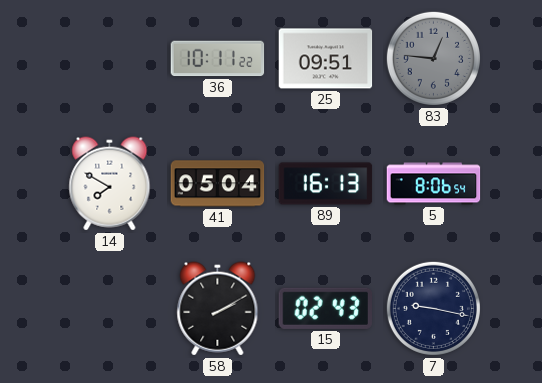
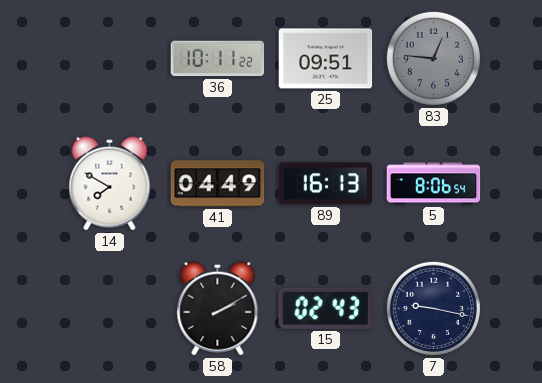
41: 05:04 -> 04:49 (218, 184)
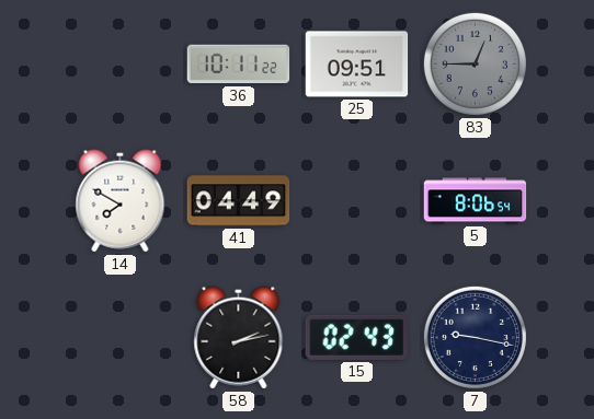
83: 12:46 -> 12:45 (475, 63)
89: 16:13 -> none (326, 184)
58: 2:10 -> 2:13 (239, 338)
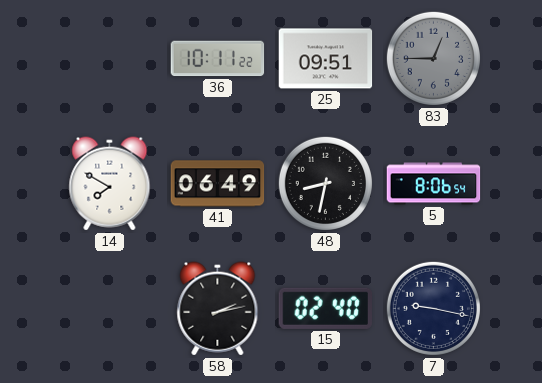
41: 04:49 -> 06:49 (218, 184)
48: none -> 8:32 (325, 183)
15: 02:43 -> 02:40 (325, 308)
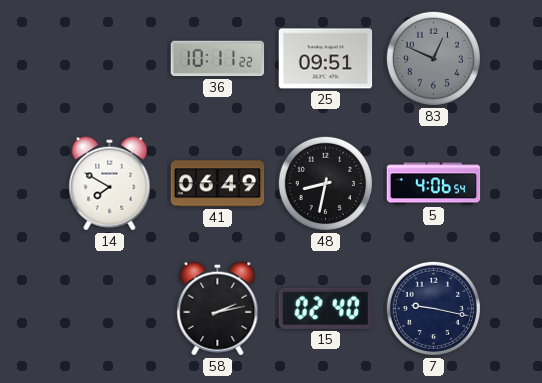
83: 12:45 -> 12:49 (433, 58)
5: 8:06 -> 4:06 (434, 184)
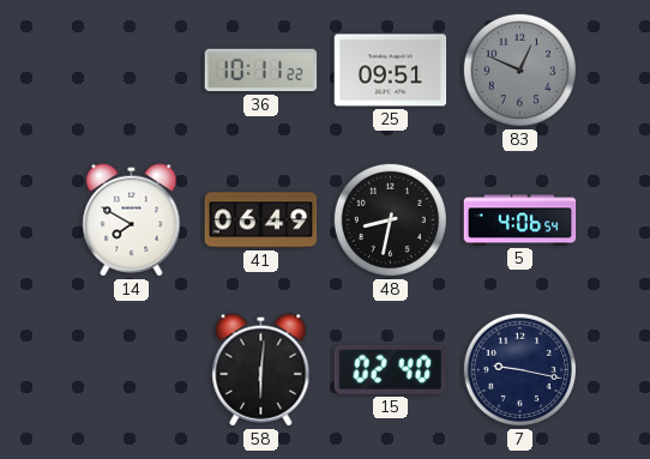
58: 2:13 -> 6:01 (261, 370)
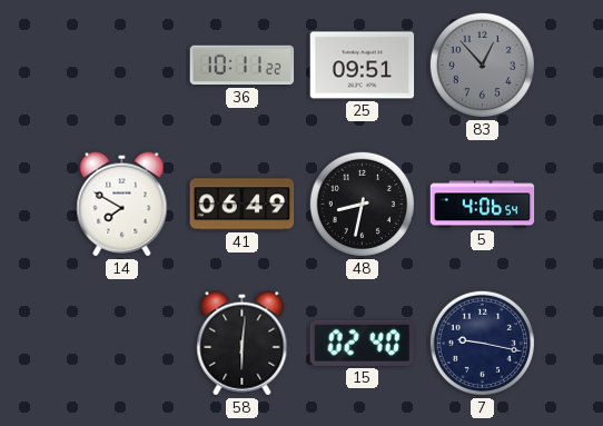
83: 12:49 -> 12:53 (482, 65)
